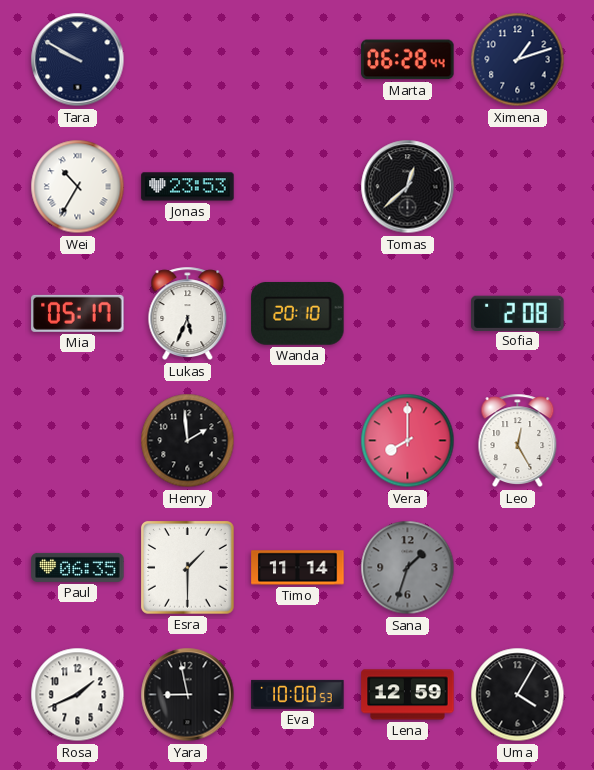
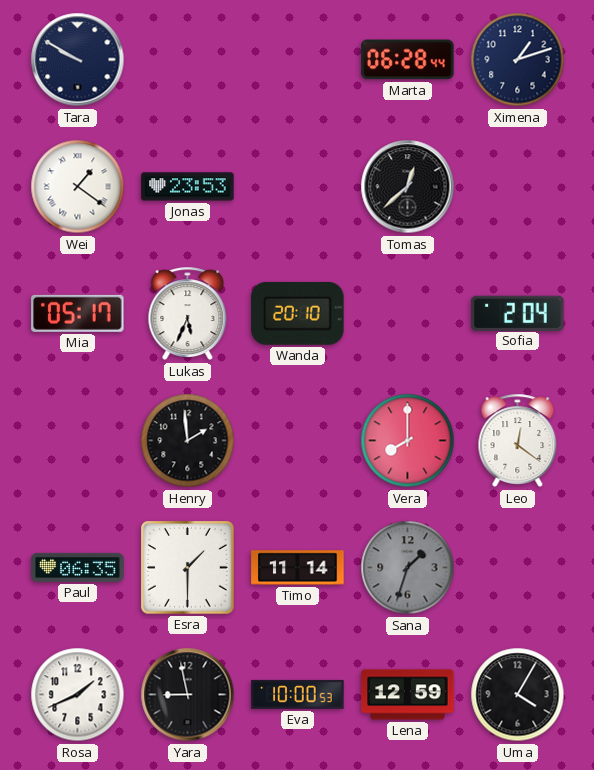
Wei: 10:35 -> 1:21 (78, 187)
Sofia: 2:08 -> 2:04 (518, 313)
Leo: 12:25 -> 12:21 (518, 441)
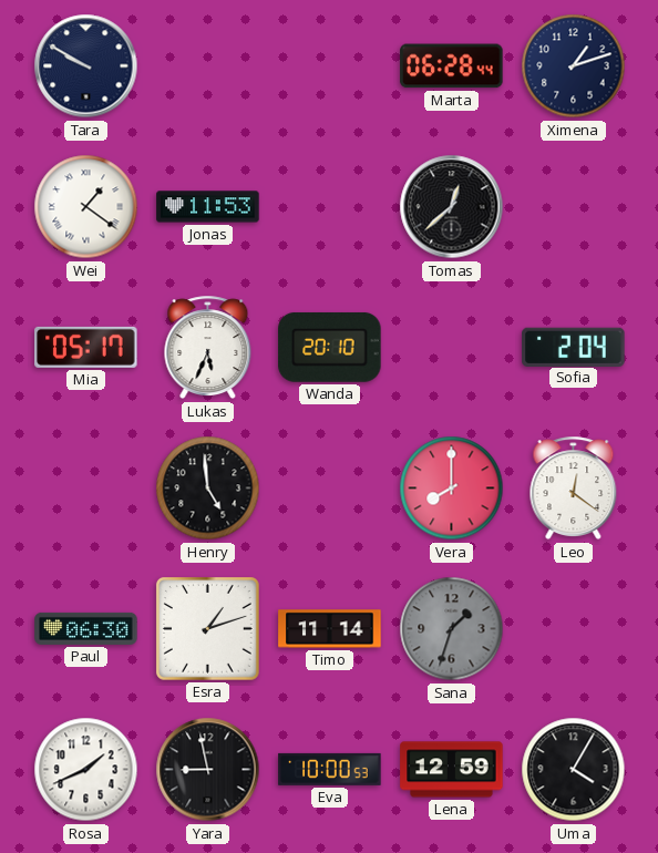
Jonas: 23:53 -> 11:53 (208, 207)
Henry: 1:59 -> 4:59 (208, 489)
Paul: 06:35 -> 06:30 (86, 628)
Esra: 1:30 -> 1:12 (208, 629)
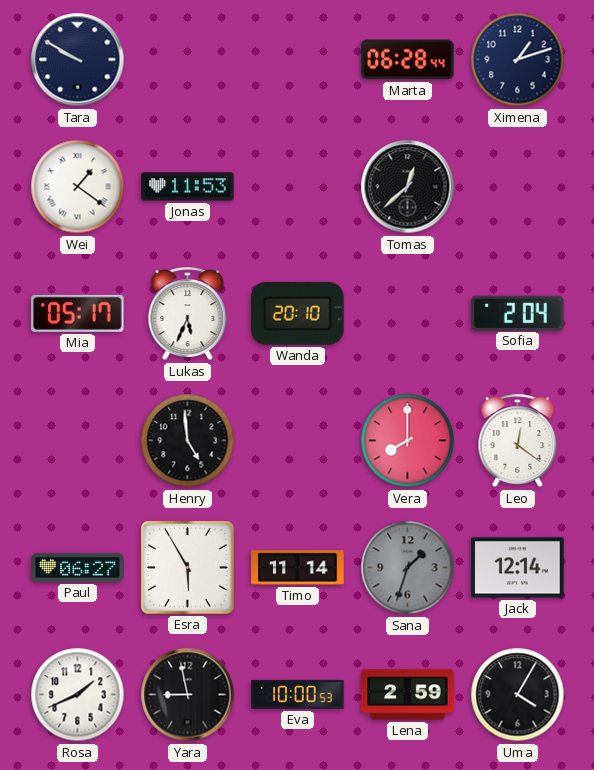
Paul: 06:30 -> 06:27 (78, 567)
Esra: 1:12 -> 5:55 (188, 568)
Jack: none -> 12:14 (518, 568)
Lena: 12:59 -> 2:59 (408, 695)
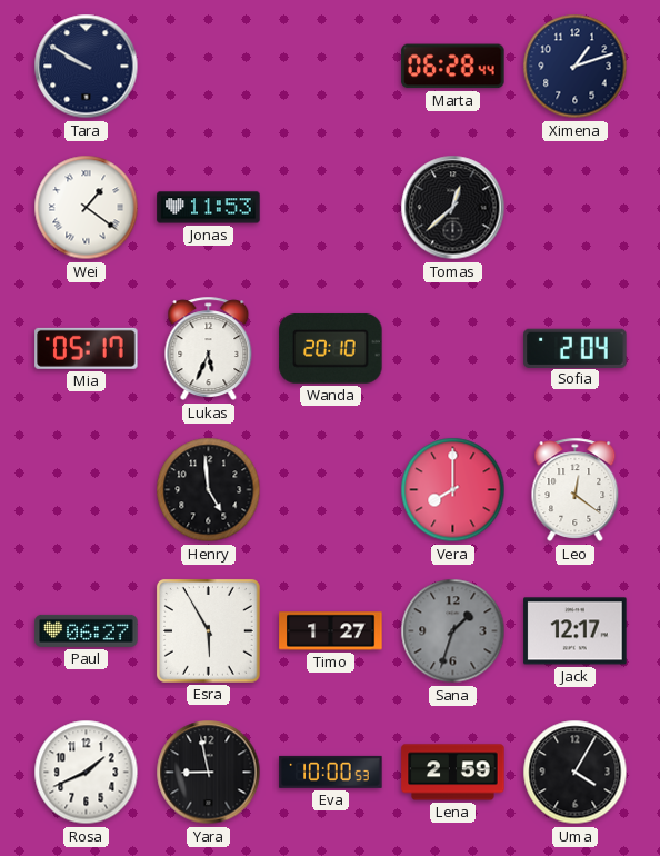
Timo: 11:14 -> 1:27 (331, 631)
Jack: 12:14 -> 12:17 (576, 631)
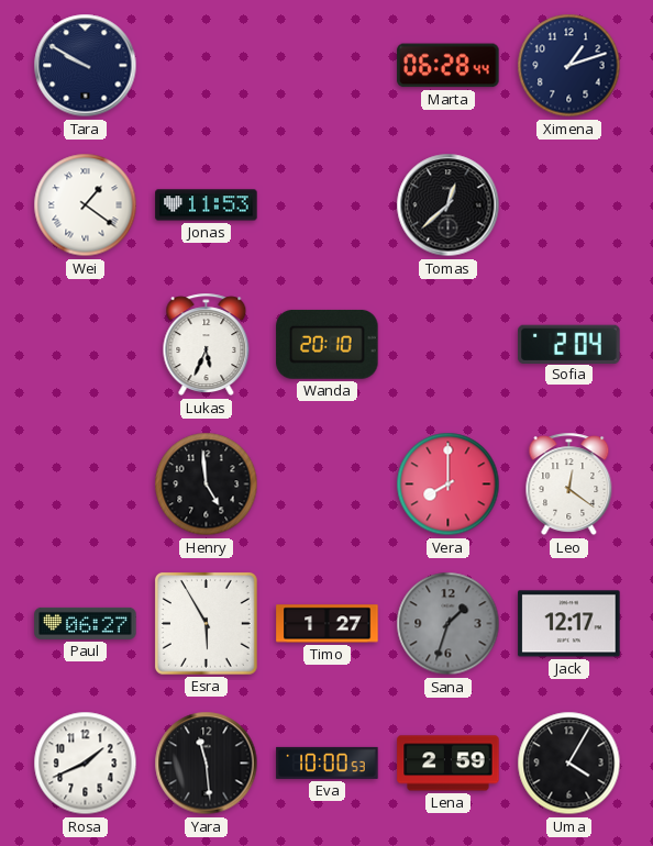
Mia: 05:17 -> none (87, 348)
Yara: 8:58 -> 11:29 (207, 764)
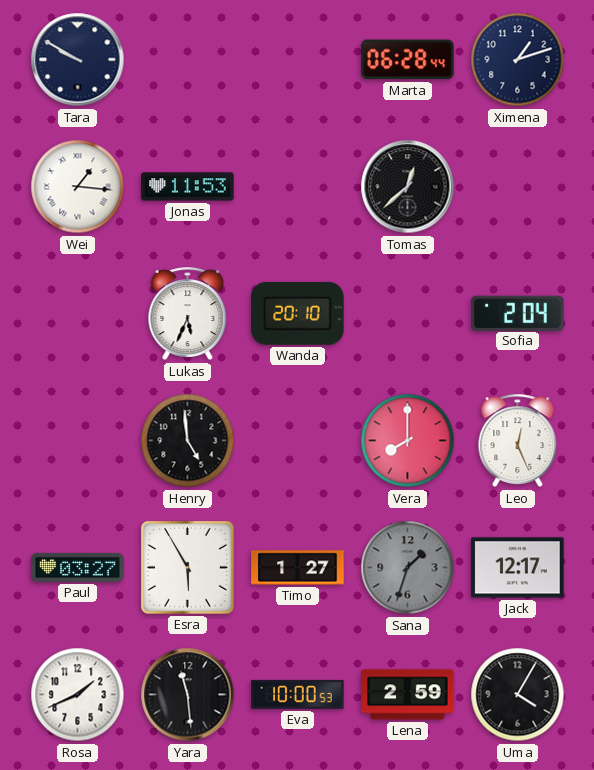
Wei: 1:21 -> 1:16 (78, 187)
Leo: 12:21 -> 12:26 (518, 441)
Paul: 06:27 -> 03:27 (78, 567)
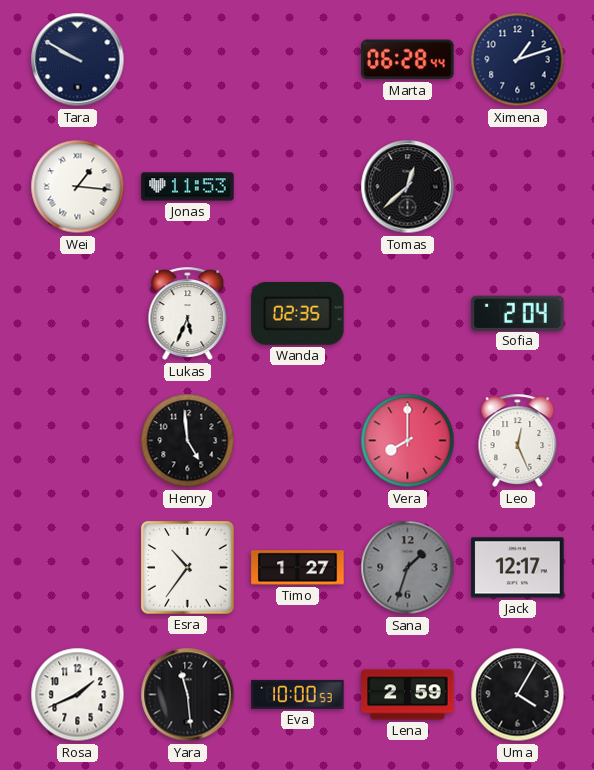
Wanda: 20:10 -> 02:35 (298, 313)
Paul: 03:27 -> none (78, 567)
Esra: 5:55 -> 10:36 (188, 568)
